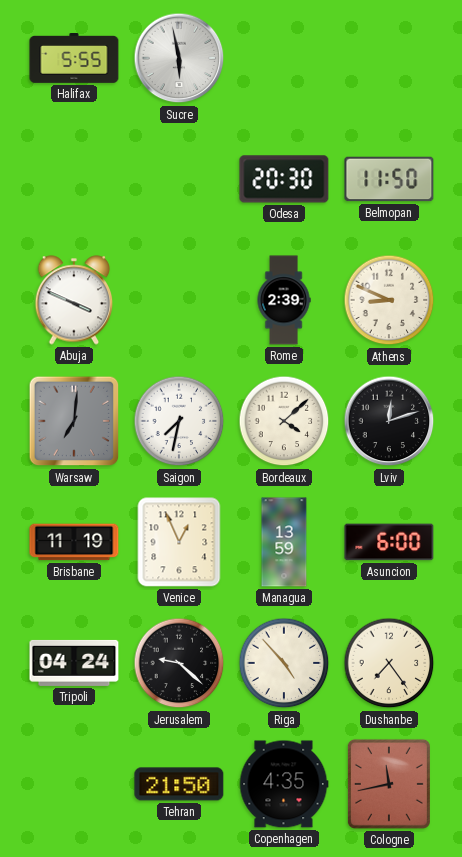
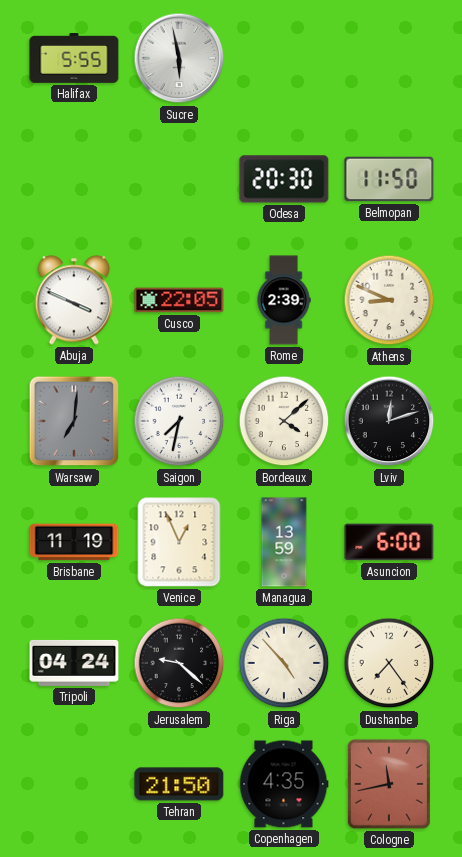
Cusco: none -> 22:05 (179, 300)
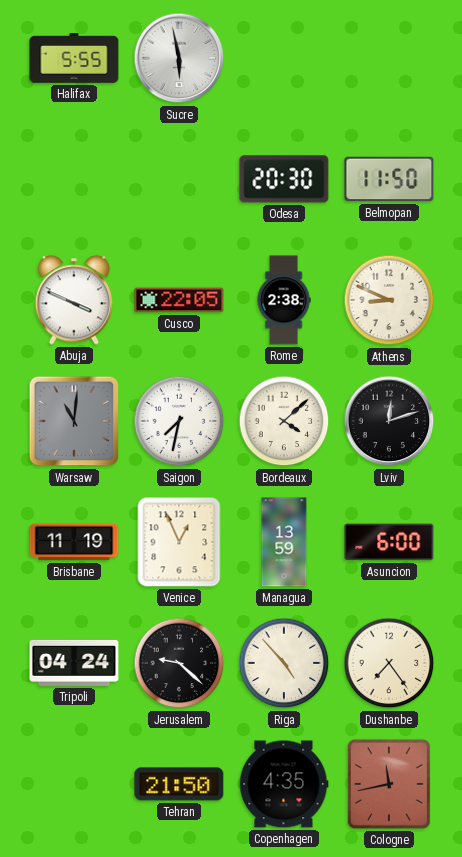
Rome: 2:39 -> 2:38 (284, 300)
Warsaw: 7:01 -> 11:01 (74, 421)
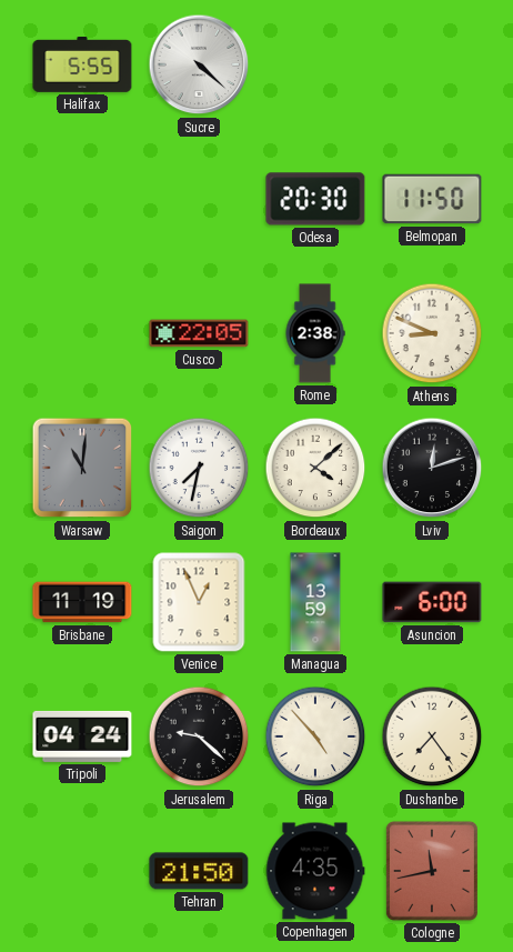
Sucre: 5:58 -> 4:22 (199, 64)
Abuja: 3:49 -> none (74, 300)
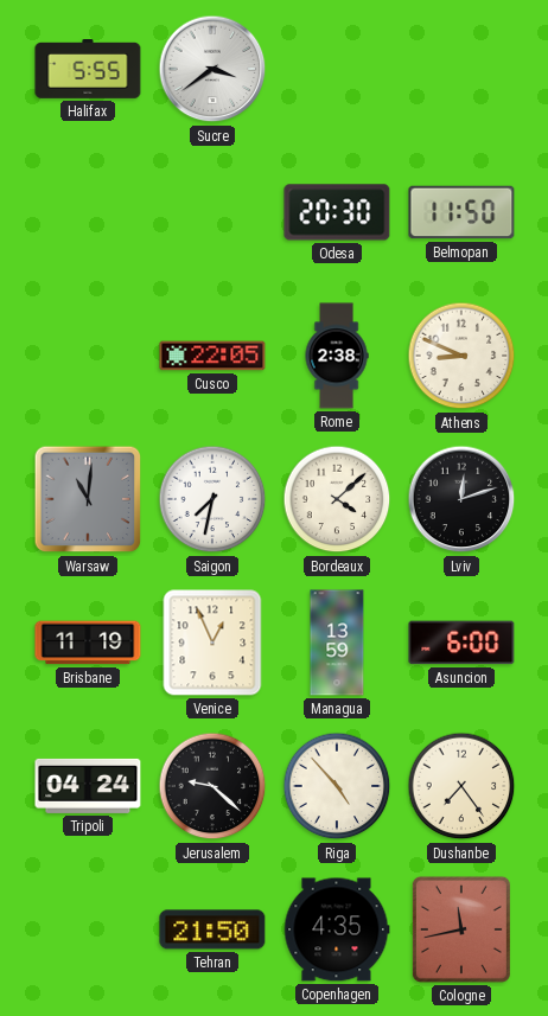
Sucre: 4:22 -> 3:39 (212, 69)
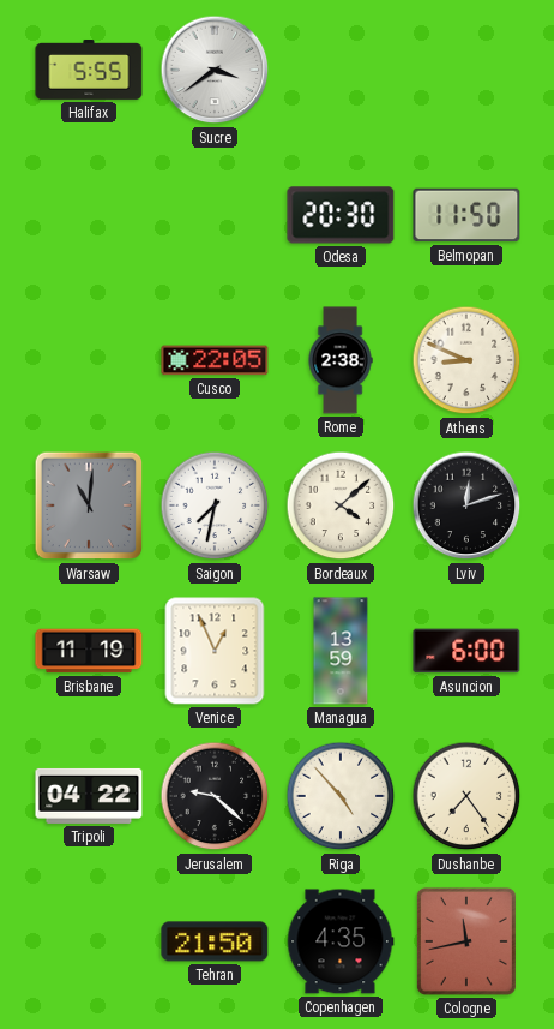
Tripoli: 04:24 -> 04:22 (89, 796)
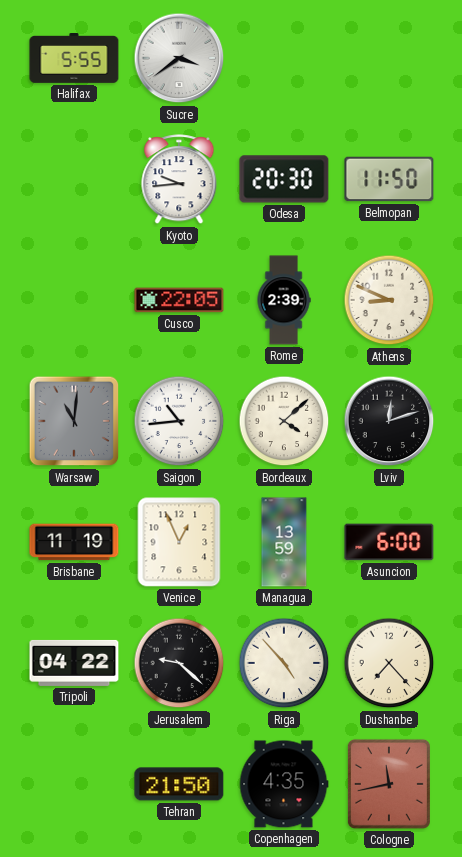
Kyoto: none -> 9:44 (179, 180)
Rome: 2:38 -> 2:39 (284, 300)
Saigon: 7:32 -> 10:44 (179, 421)
Dushanbe: 7:24 -> 7:23 (389, 663)
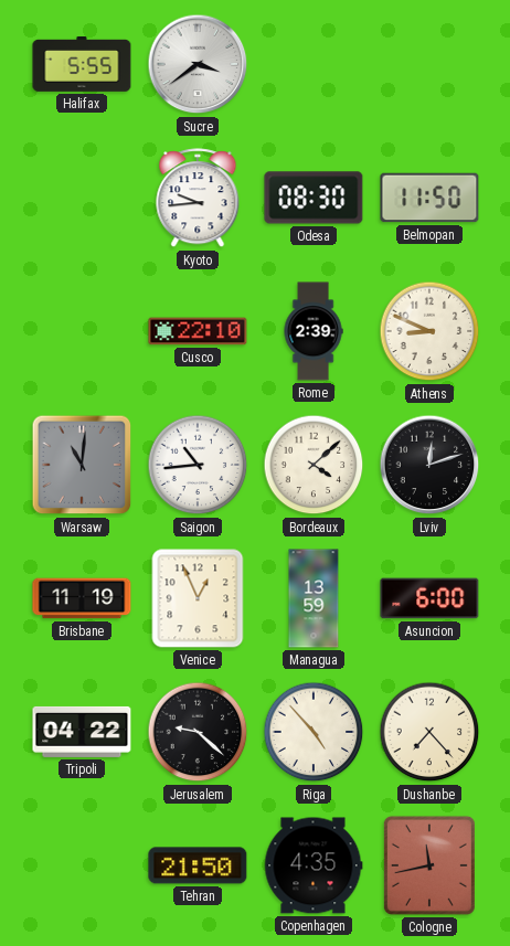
Odesa: 20:30 -> 08:30 (314, 198)
Cusco: 22:05 -> 22:10 (198, 331)
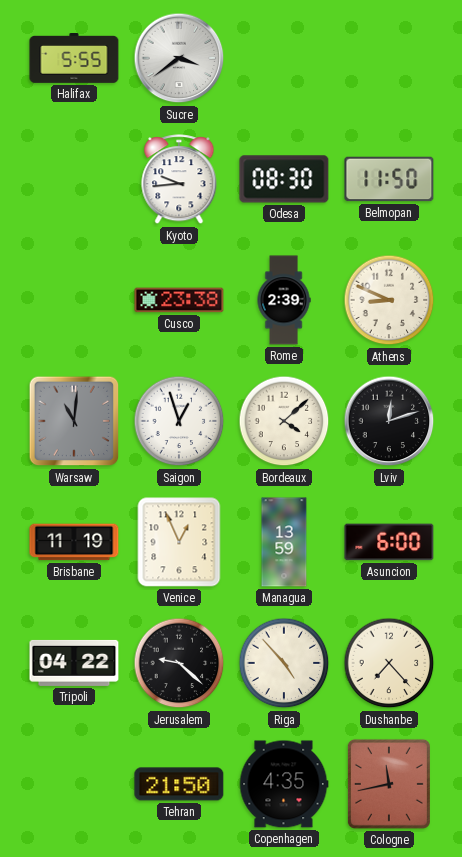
Cusco: 22:10 -> 23:38 (179, 300)
Saigon: 10:44 -> 12:57 (179, 421)
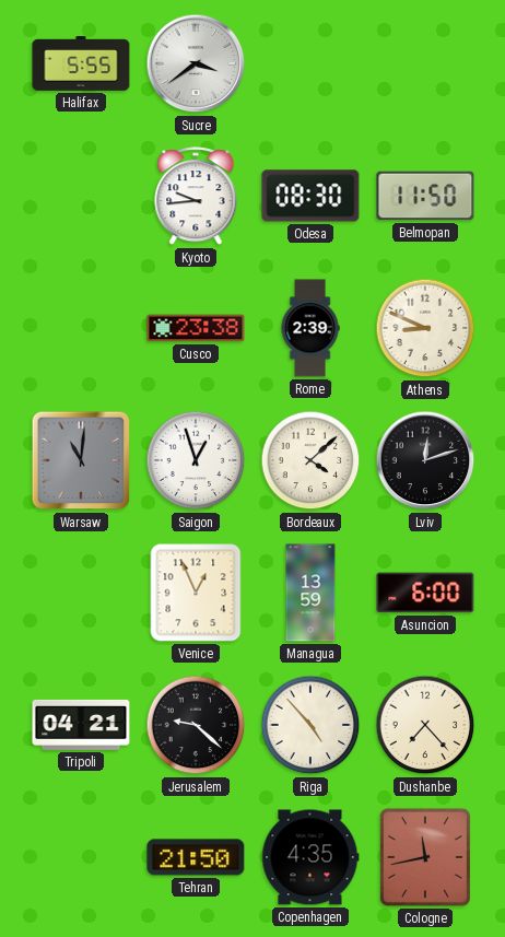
Brisbane: 11:19 -> none (74, 542)
Tripoli: 04:22 -> 04:21 (81, 725)
